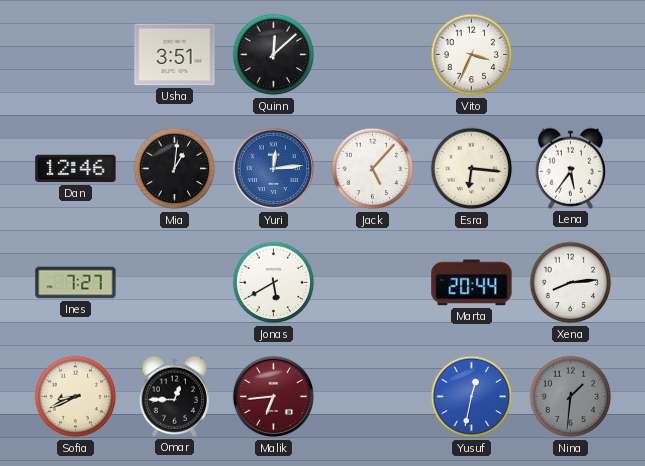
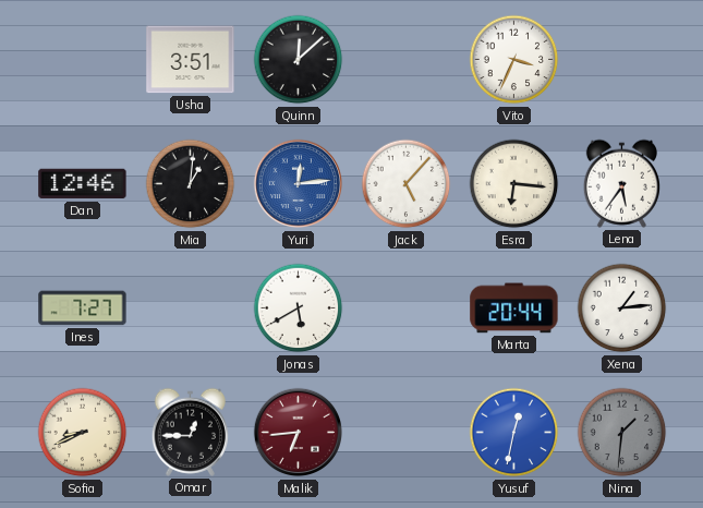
Xena: 8:14 -> 1:14 (622, 309)
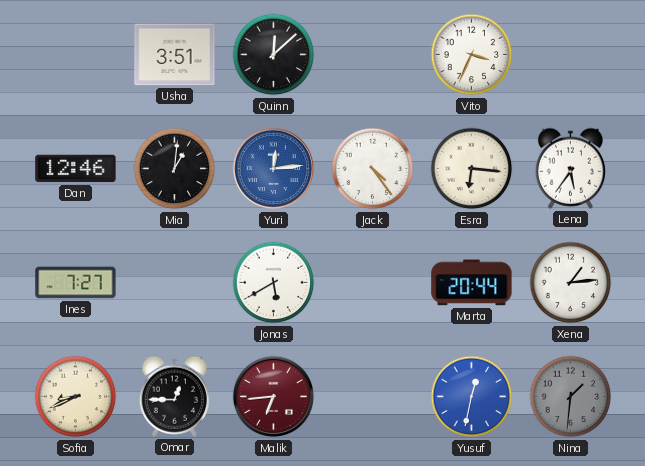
Jack: 5:07 -> 4:24 (373, 169)
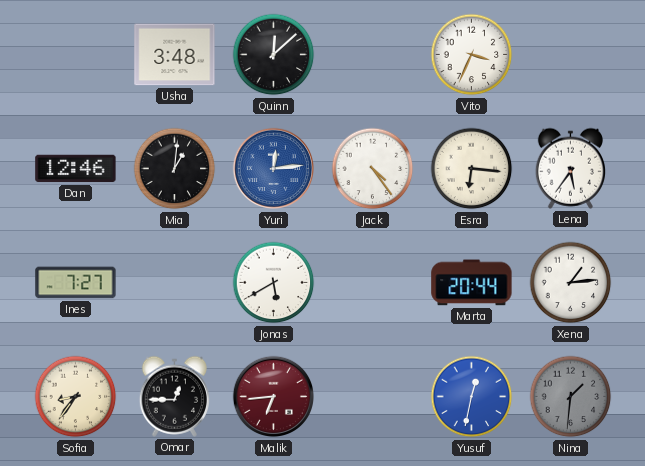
Usha: 3:51 -> 3:48 (175, 55)
Sofia: 8:41 -> 8:36 (76, 397)
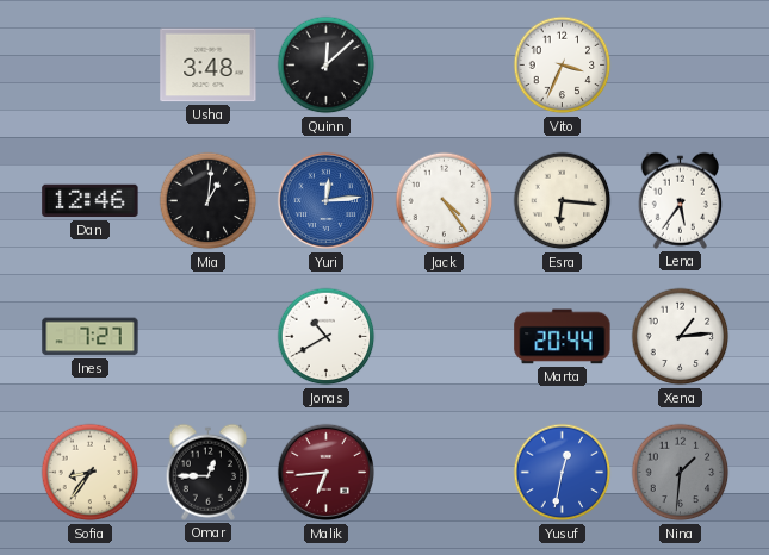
Jonas: 5:40 -> 10:40 (327, 337)
